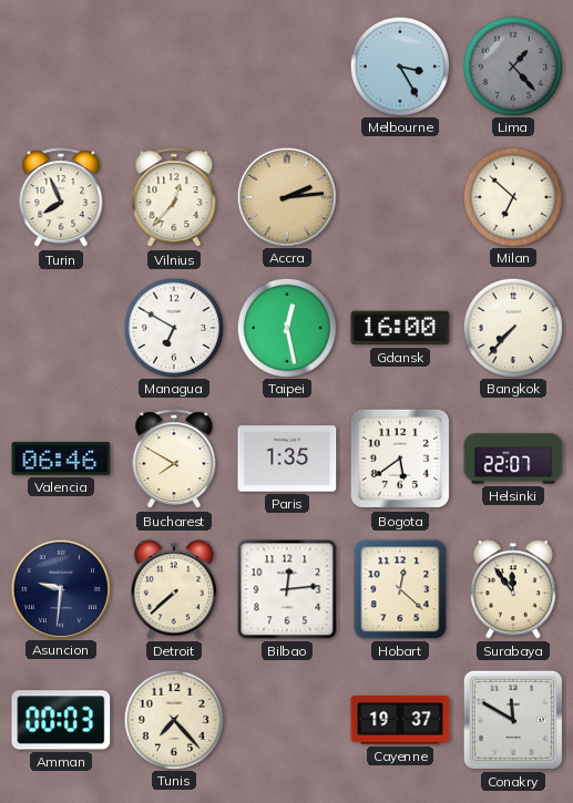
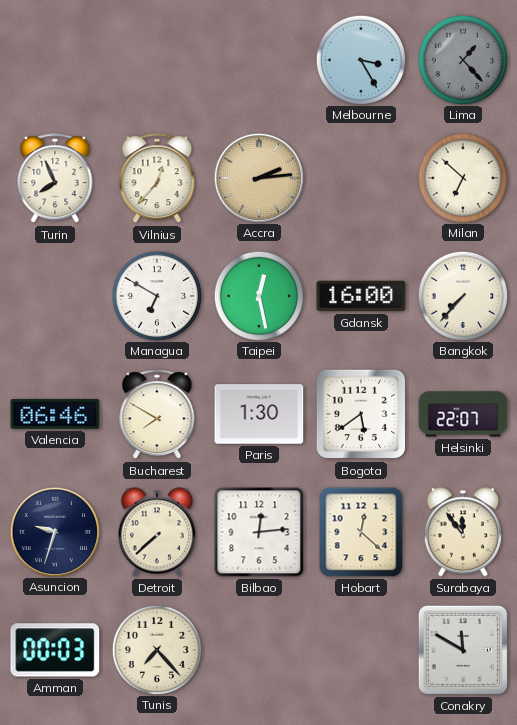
Paris: 1:35 -> 1:30 (259, 414)
Asuncion: 9:31 -> 9:33 (54, 531)
Cayenne: 19:37 -> none (400, 720)
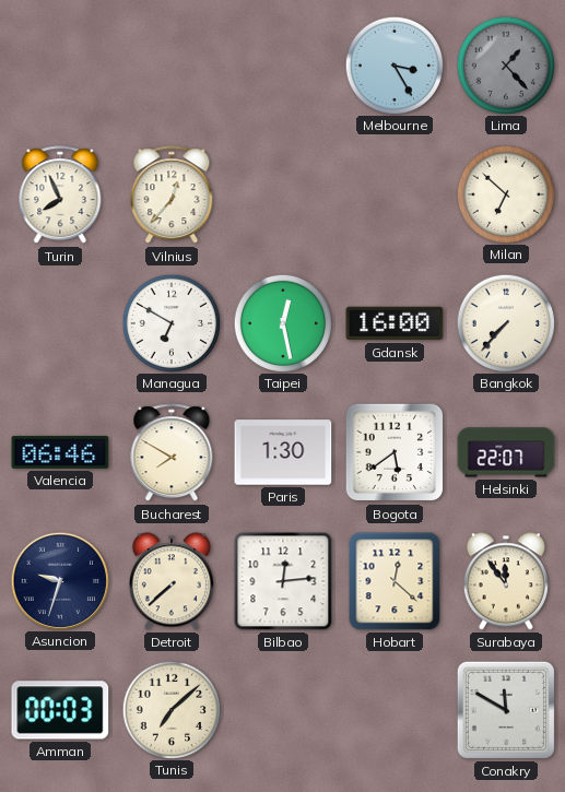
Accra: 2:14 -> none (258, 177)
Tunis: 7:23 -> 7:08 (170, 709)
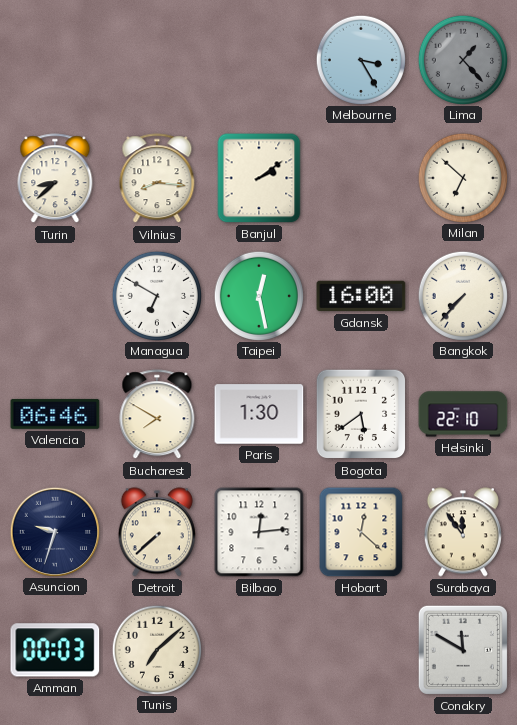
Turin: 7:56 -> 8:38 (55, 179)
Vilnius: 12:37 -> 8:16 (157, 179)
Banjul: none -> 2:09 (259, 178)
Helsinki: 22:07 -> 22:10 (463, 414)
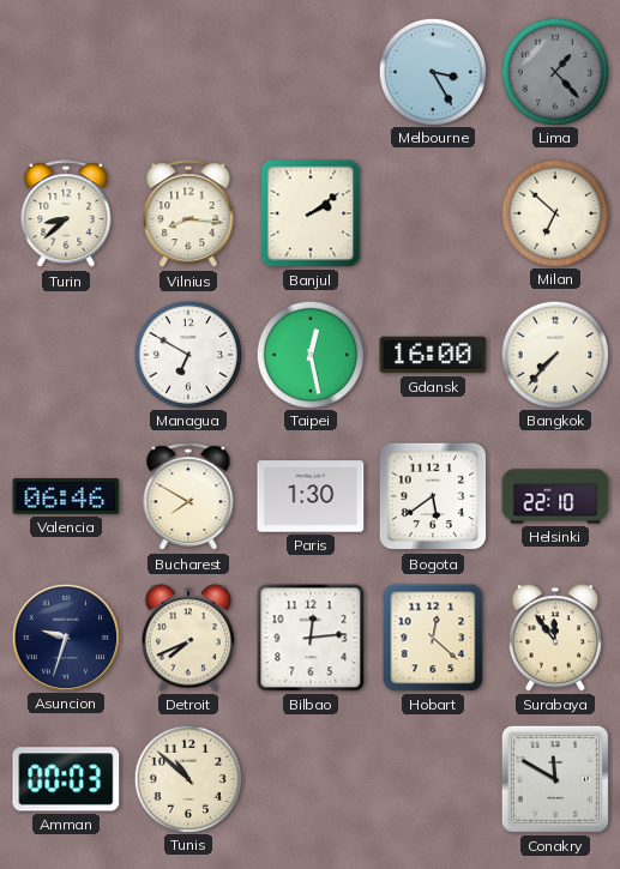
Detroit: 7:38 -> 7:41 (188, 638)
Tunis: 7:08 -> 10:52 (187, 778)
